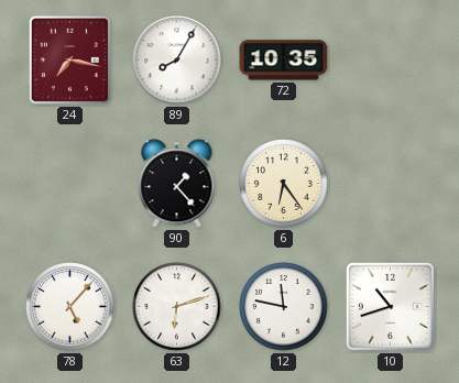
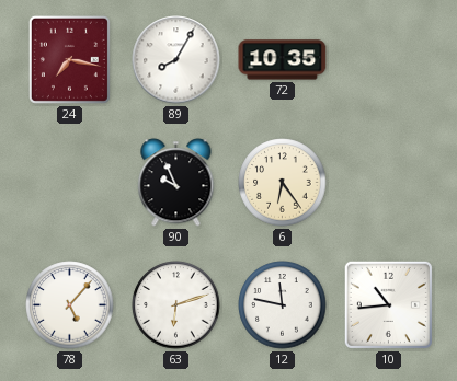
90: 1:23 -> 9:56 (176, 183)
10: 10:42 -> 10:44 (388, 304)
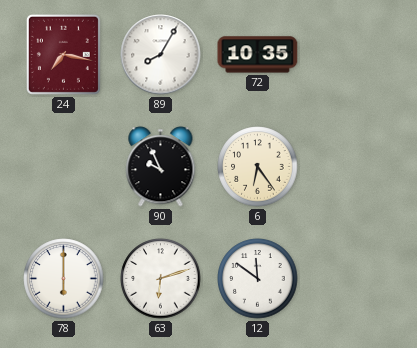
78: 5:07 -> 6:00 (64, 279)
12: 11:47 -> 11:51 (258, 279)
10: 10:44 -> none (388, 304)
